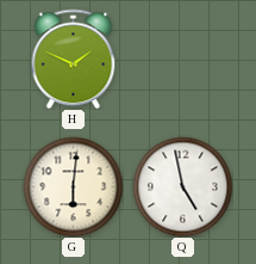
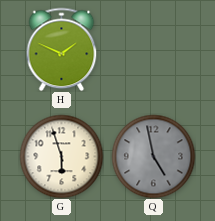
G: 6:01 -> 5:57 (61, 156)
Q dial: white -> grey (153, 156)
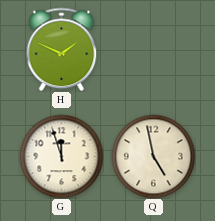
G: 5:57 -> 11:57 (61, 156)
Q dial: grey -> cream (153, 156)
